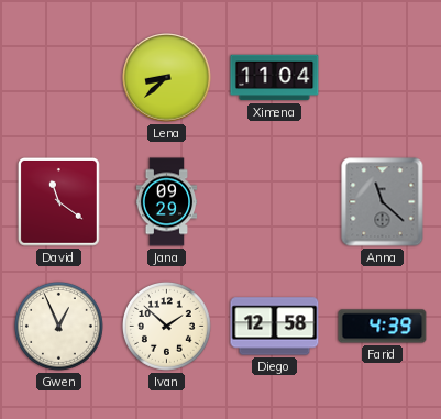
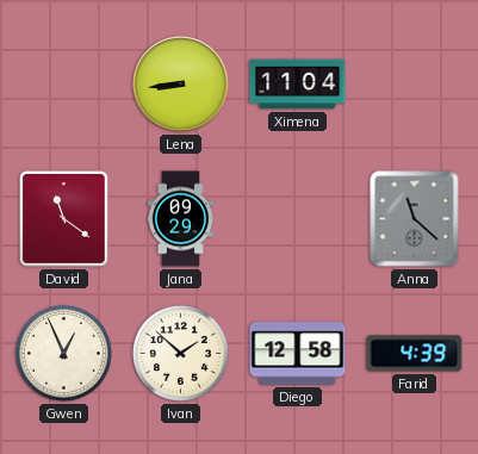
Lena: 8:38 -> 8:44 (181, 85)
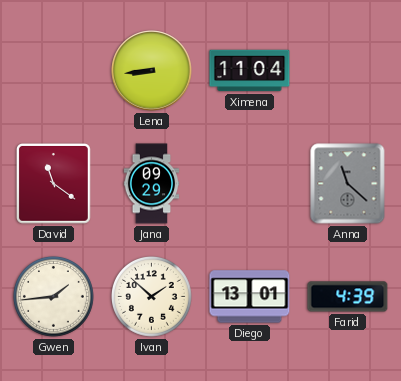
Gwen: 12:56 -> 1:44 (54, 297)
Diego: 12:58 -> 13:01 (250, 297)
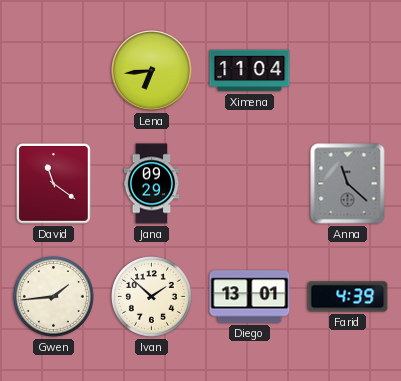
Lena: 8:44 -> 6:44 (152, 71)
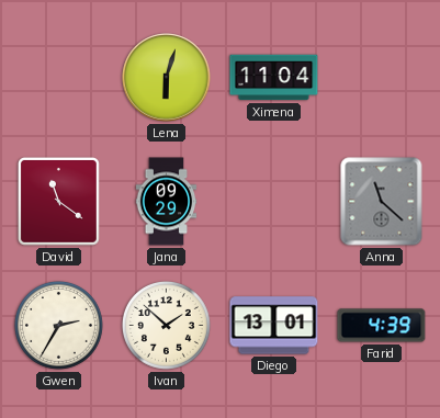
Lena: 6:44 -> 6:03 (167, 78)
Gwen: 1:44 -> 2:35 (59, 326)
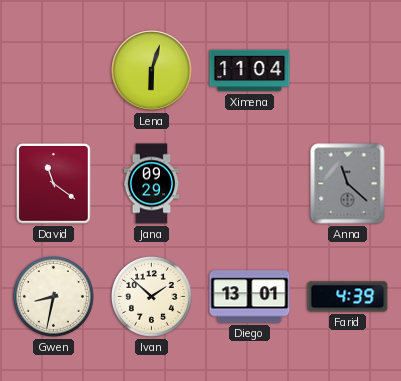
Gwen: 2:35 -> 8:32 (54, 297)
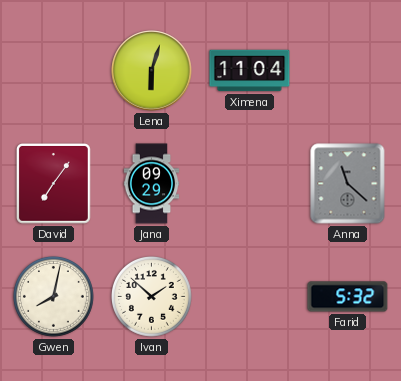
David: 11:21 -> 7:06 (53, 184)
Gwen: 8:32 -> 8:02 (54, 297)
Diego: 13:01 -> none (250, 297)
Farid: 4:39 -> 5:32 (348, 297)
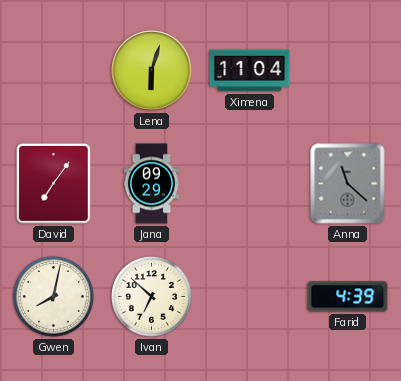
Ivan: 1:52 -> 6:52 (152, 297)
Farid: 5:32 -> 4:39 (348, 297)
